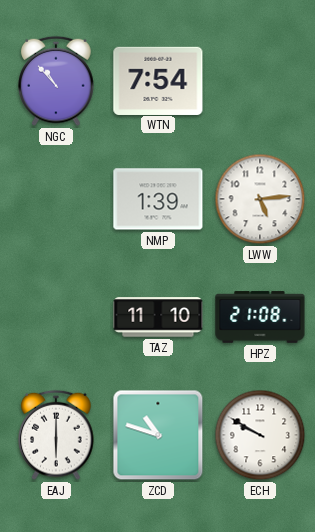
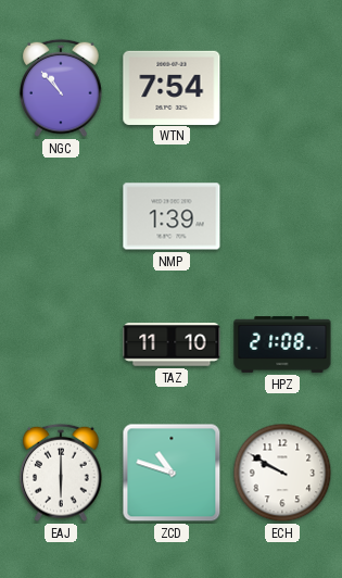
LWW: 5:14 -> none (260, 199)
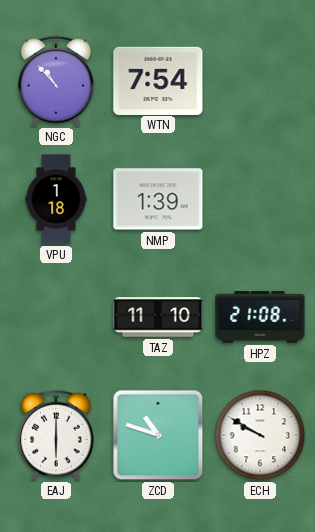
VPU: none -> 1:18 (56, 199)
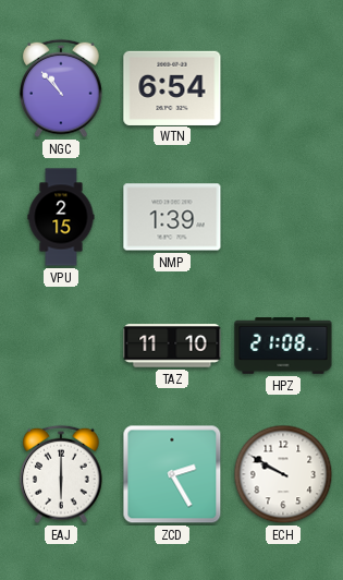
WTN: 7:54 -> 6:54 (172, 87)
VPU: 1:18 -> 2:15 (61, 217)
ZCD: 10:48 -> 2:25 (172, 474)
